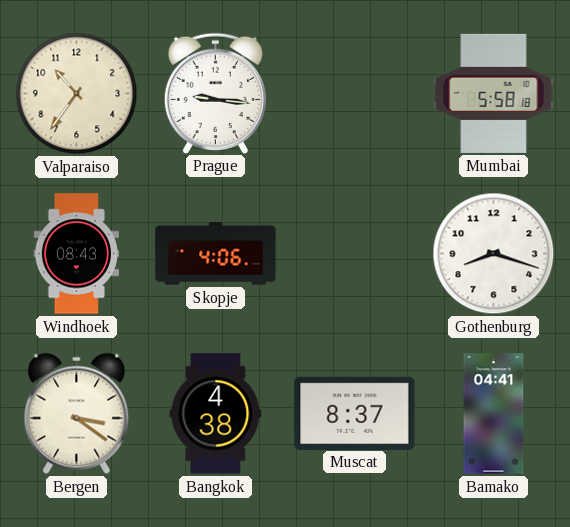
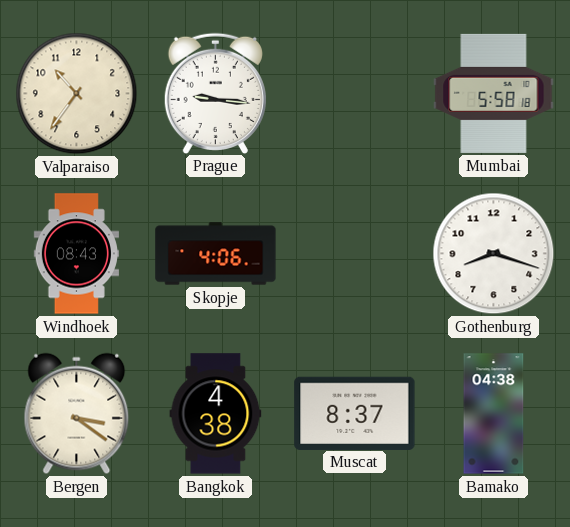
Bamako: 04:41 -> 04:38 (494, 414)
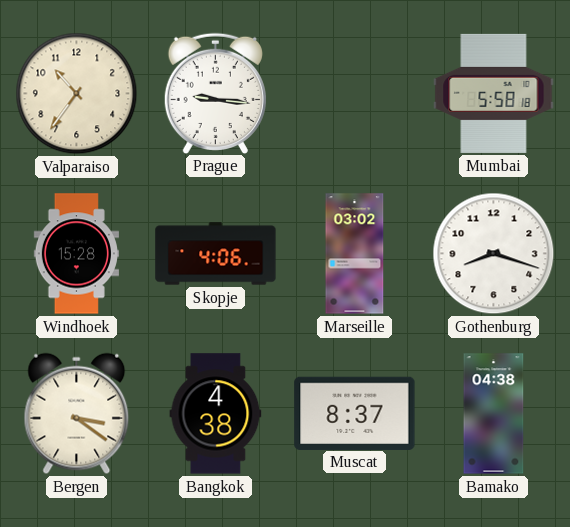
Windhoek: 08:43 -> 15:28 (76, 254)
Marseille: none -> 03:02 (355, 254)
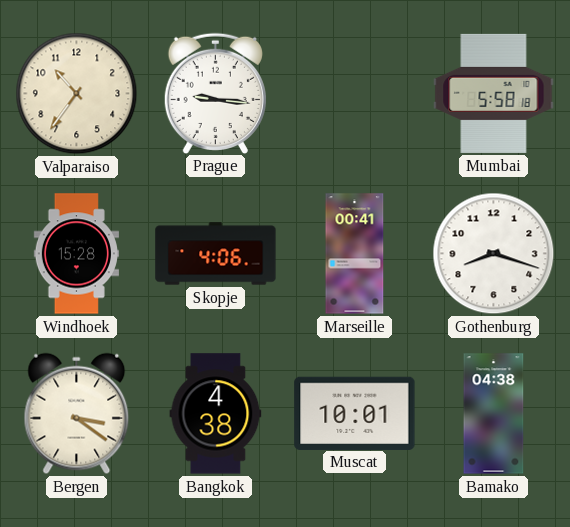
Marseille: 03:02 -> 00:41 (355, 254)
Muscat: 8:37 -> 10:01 (355, 413)
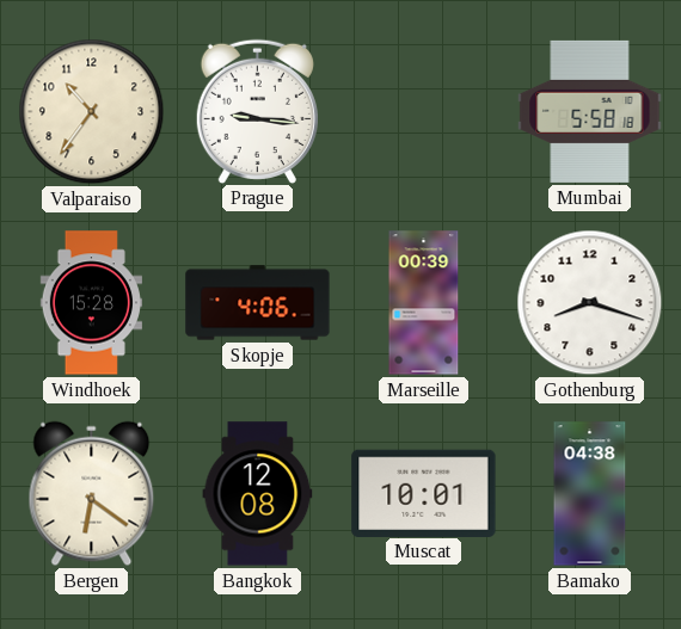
Marseille: 00:41 -> 00:39 (424, 303)
Bergen: 3:21 -> 6:21 (92, 494)
Bangkok: 4:38 -> 12:08 (258, 494)
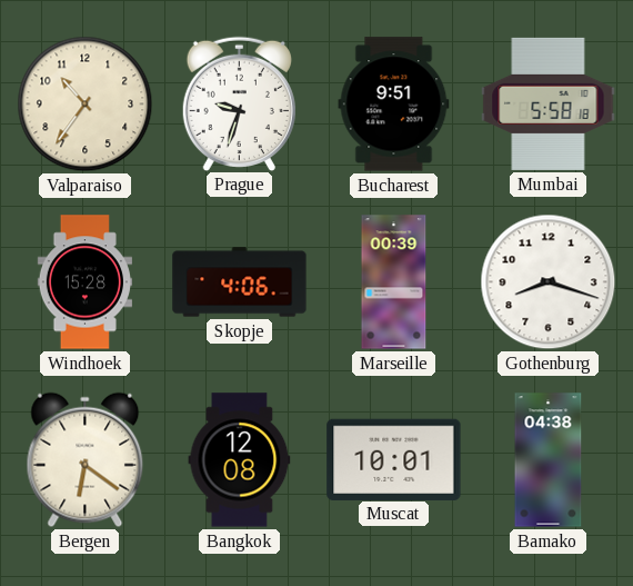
Prague: 9:16 -> 9:33 (239, 103)
Bucharest: none -> 9:51 (394, 105)
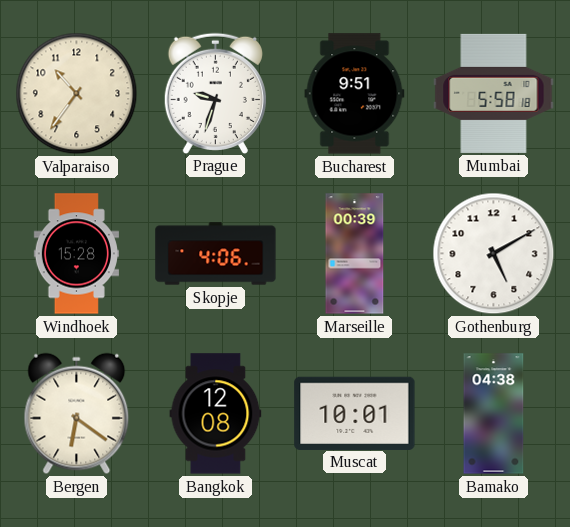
Gothenburg: 8:18 -> 5:10 (494, 254)
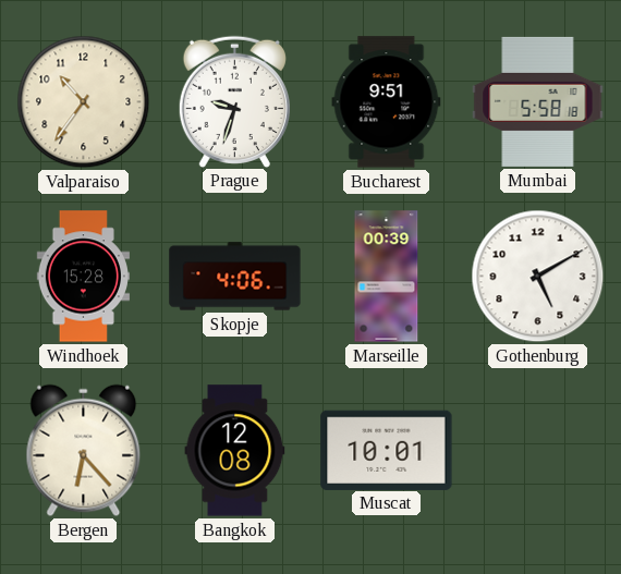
Bergen: 6:21 -> 6:23 (84, 451)
Bamako: 04:38 -> none (494, 414)
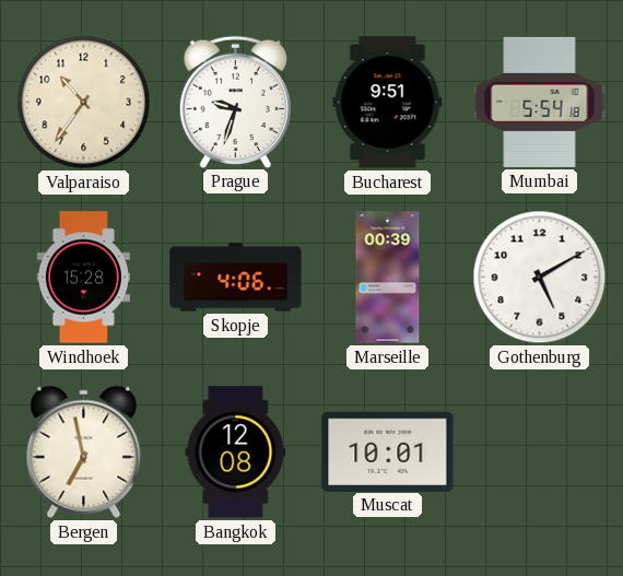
Mumbai: 5:58 -> 5:54 (540, 102)
Bergen: 6:23 -> 6:58 (84, 452)
